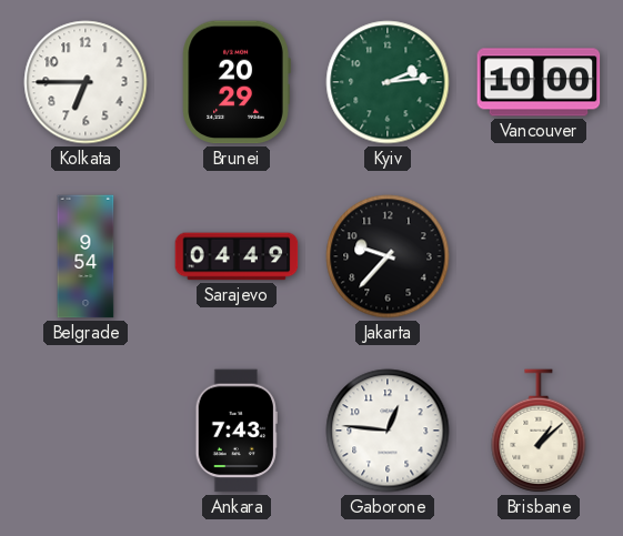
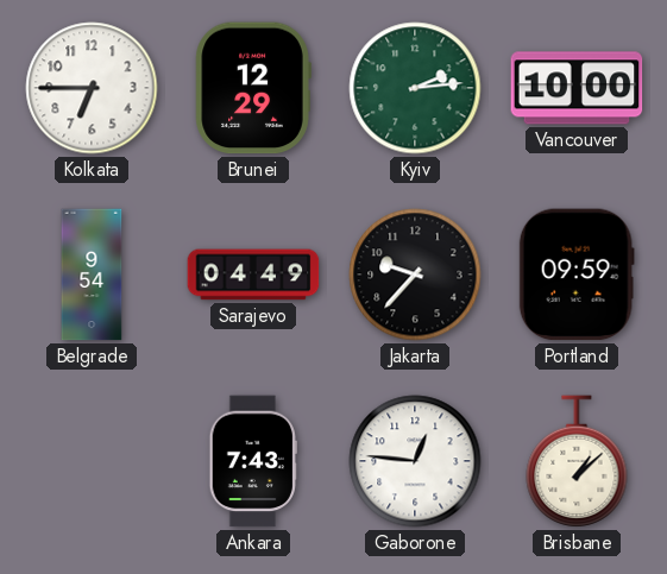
Brunei: 20:29 -> 12:29 (253, 88)
Portland: none -> 09:59 (577, 275)
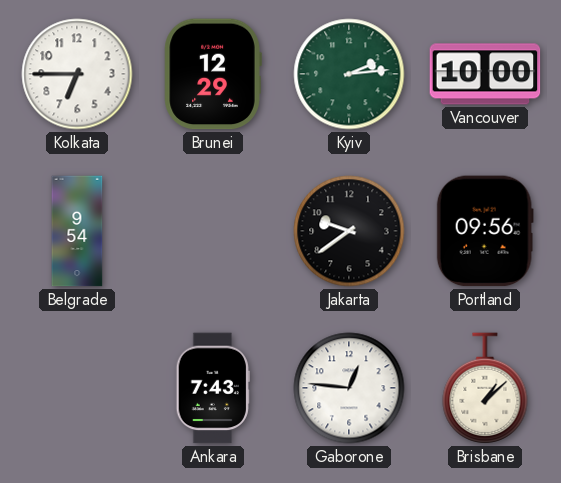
Sarajevo: 04:49 -> none (253, 275)
Jakarta: 9:37 -> 9:39 (349, 231)
Portland: 09:59 -> 09:56 (485, 231)
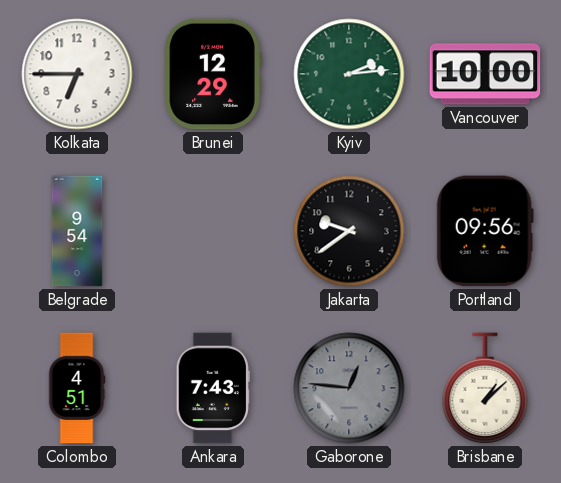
Colombo: none -> 4:51 (77, 388)
Gaborone dial: white -> grey (349, 388)
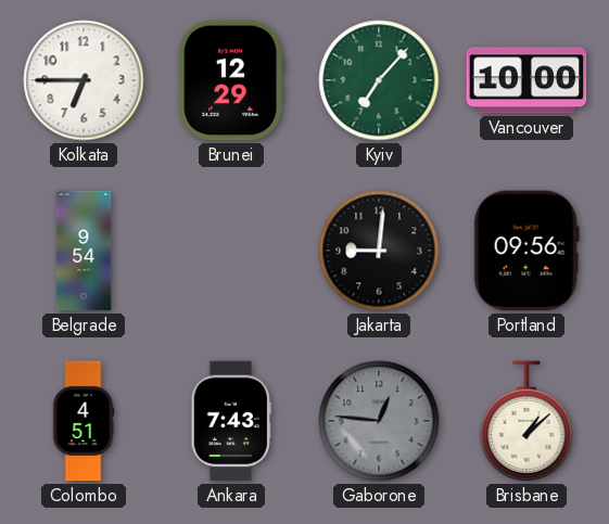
Kyiv: 2:14 -> 7:07 (379, 80)
Jakarta: 9:39 -> 9:01 (379, 251)
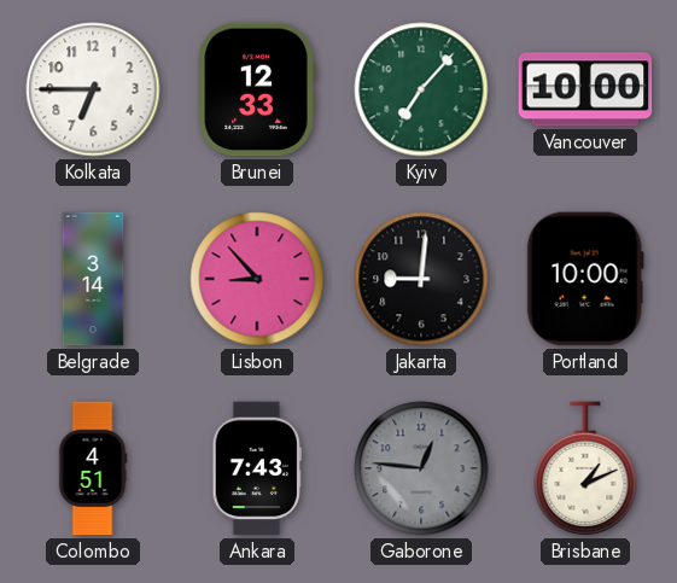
Brunei: 12:29 -> 12:33 (257, 89)
Belgrade: 9:54 -> 3:14 (93, 279)
Lisbon: none -> 8:53 (257, 279)
Portland: 09:56 -> 10:00 (585, 279)
Brisbane: 1:08 -> 1:11 (585, 468)
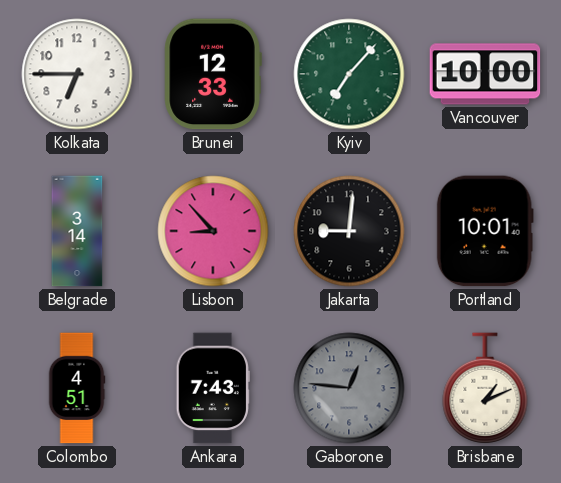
Portland: 10:00 -> 10:01 (485, 231)
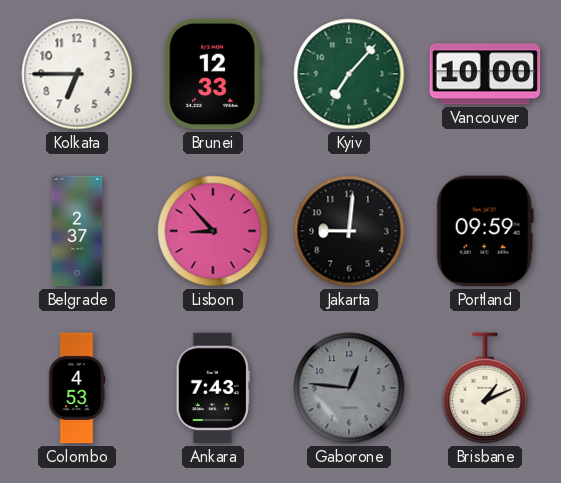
Belgrade: 3:14 -> 2:37 (77, 231)
Portland: 10:01 -> 09:59 (485, 231)
Colombo: 4:51 -> 4:53 (77, 388)
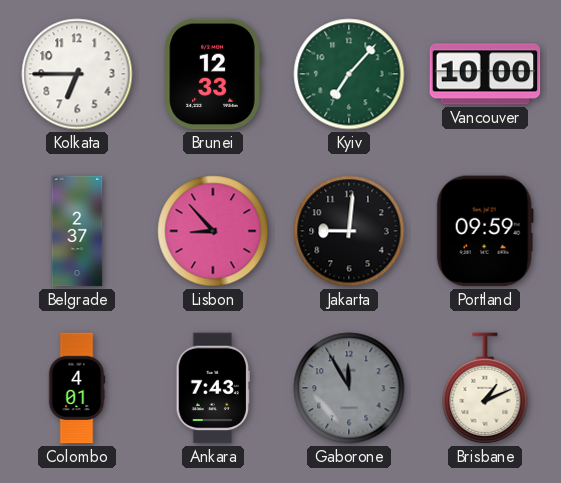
Colombo: 4:53 -> 4:01 (77, 388)
Gaborone: 12:46 -> 11:55 (349, 388)
